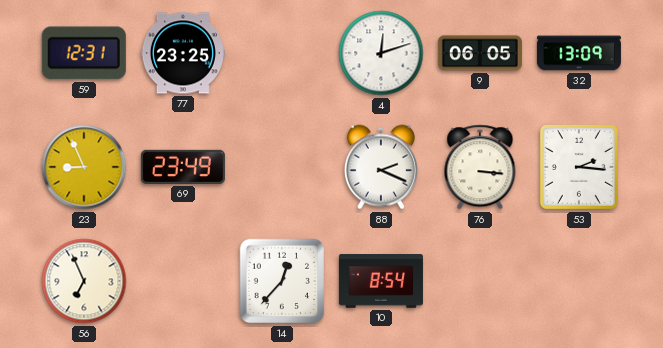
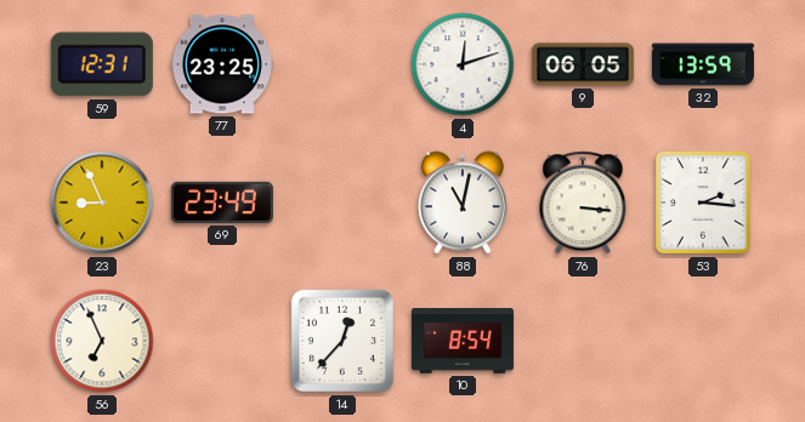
32: 13:09 -> 13:59 (703, 64)
88: 2:19 -> 11:02 (463, 203)
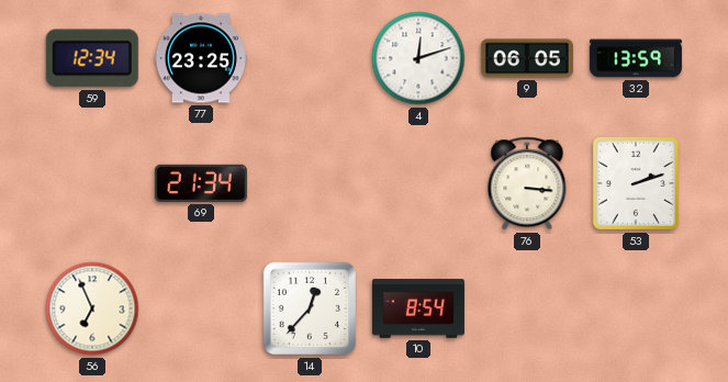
59: 12:31 -> 12:34 (92, 58)
23: 8:56 -> none (102, 203)
69: 23:49 -> 21:34 (201, 183)
88: 11:02 -> none (463, 203)
53: 2:16 -> 2:12 (636, 183)
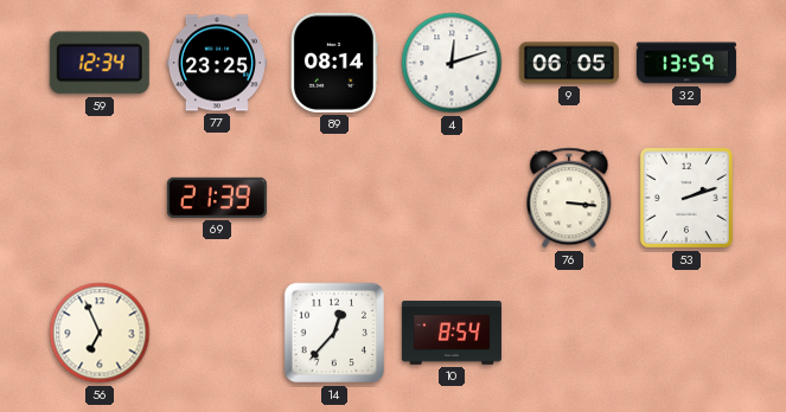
89: none -> 08:14 (334, 63)
69: 21:34 -> 21:39 (217, 198)
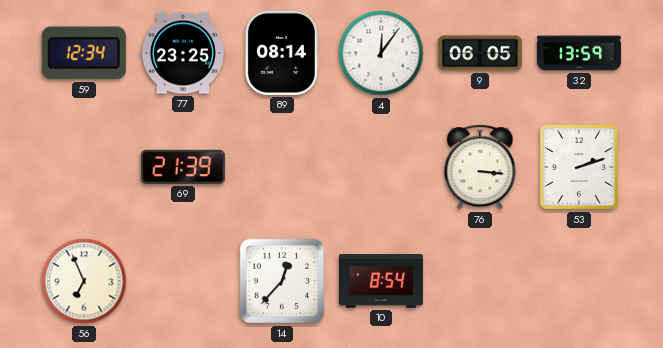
4: 12:12 -> 12:06 (381, 53)
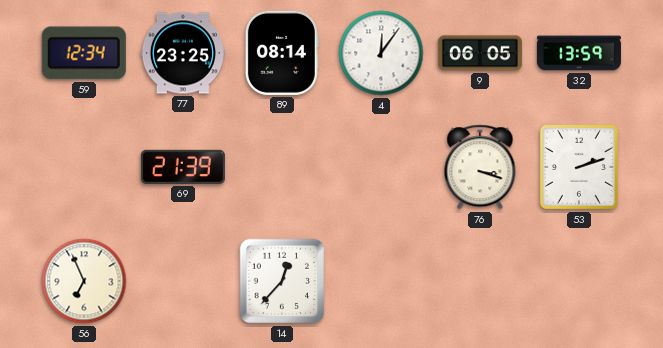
76: 3:16 -> 3:18 (480, 167)
10: 8:54 -> none (381, 281)
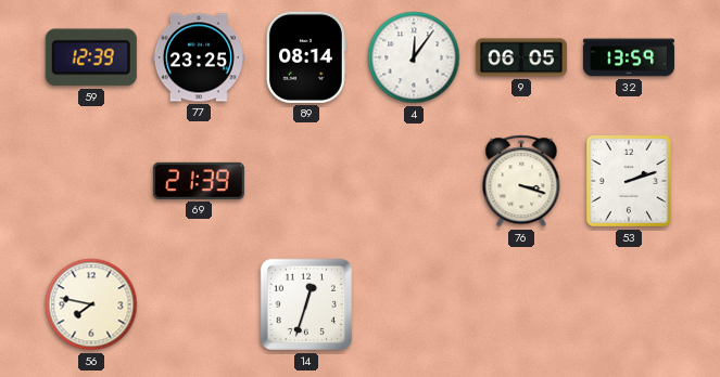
59: 12:34 -> 12:39 (91, 57)
56: 6:56 -> 7:47 (91, 304)
14: 12:37 -> 12:33 (306, 304)
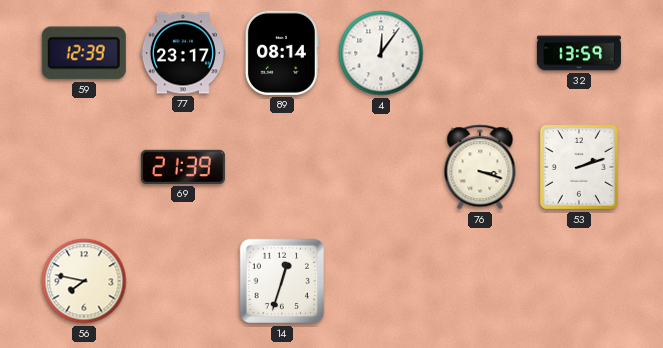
77: 23:25 -> 23:17 (183, 53)
9: 06:05 -> none (521, 57)
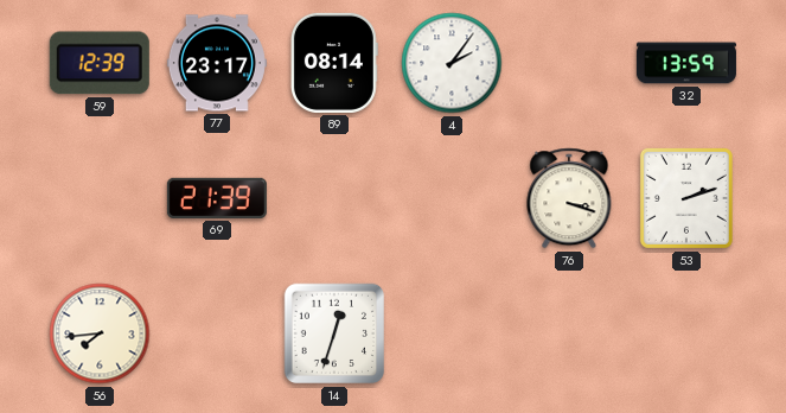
4: 12:06 -> 2:06 (452, 63)
56: 7:47 -> 7:44 (100, 333)
